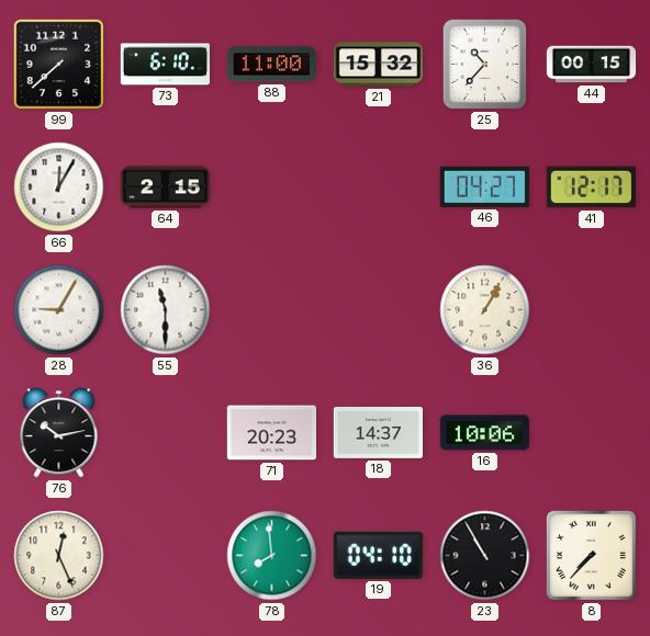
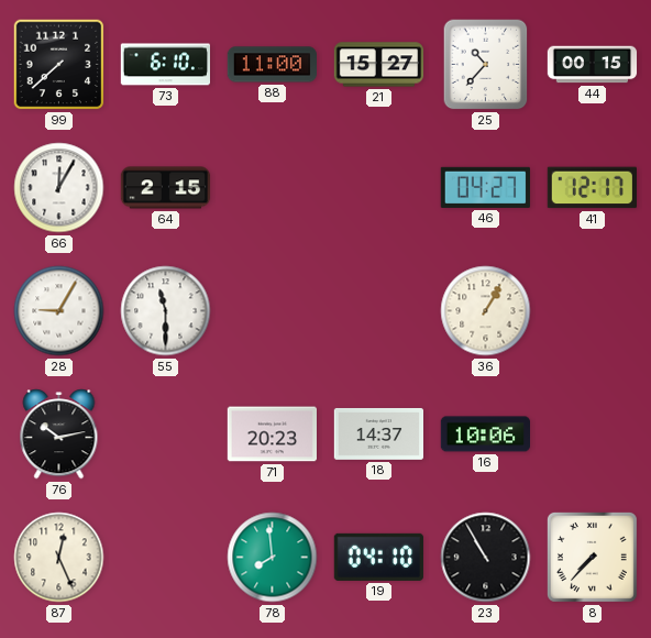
21: 15:32 -> 15:27 (379, 65)
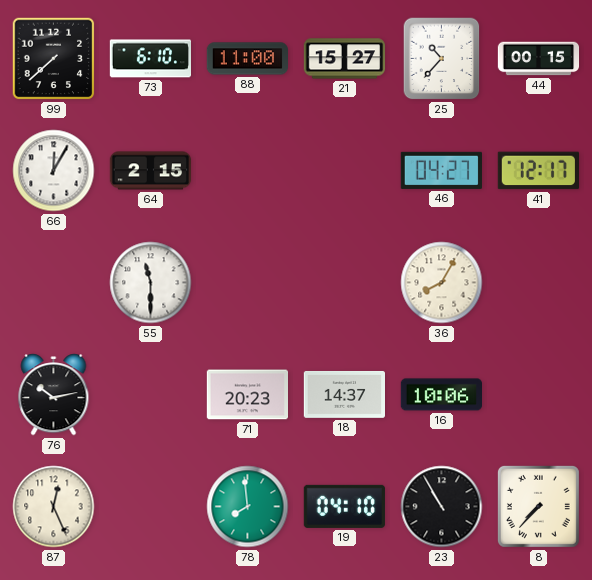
28: 9:05 -> none (59, 311)
36: 1:05 -> 8:05 (442, 283)
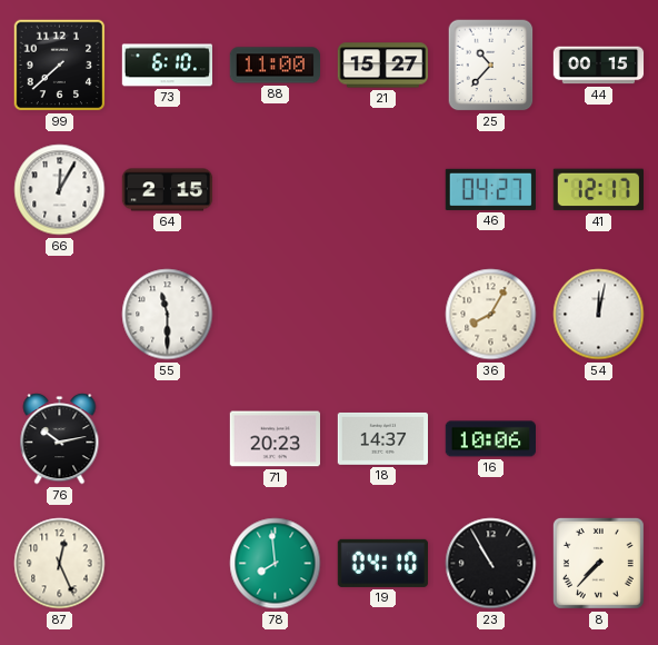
54: none -> 12:02 (599, 315)
